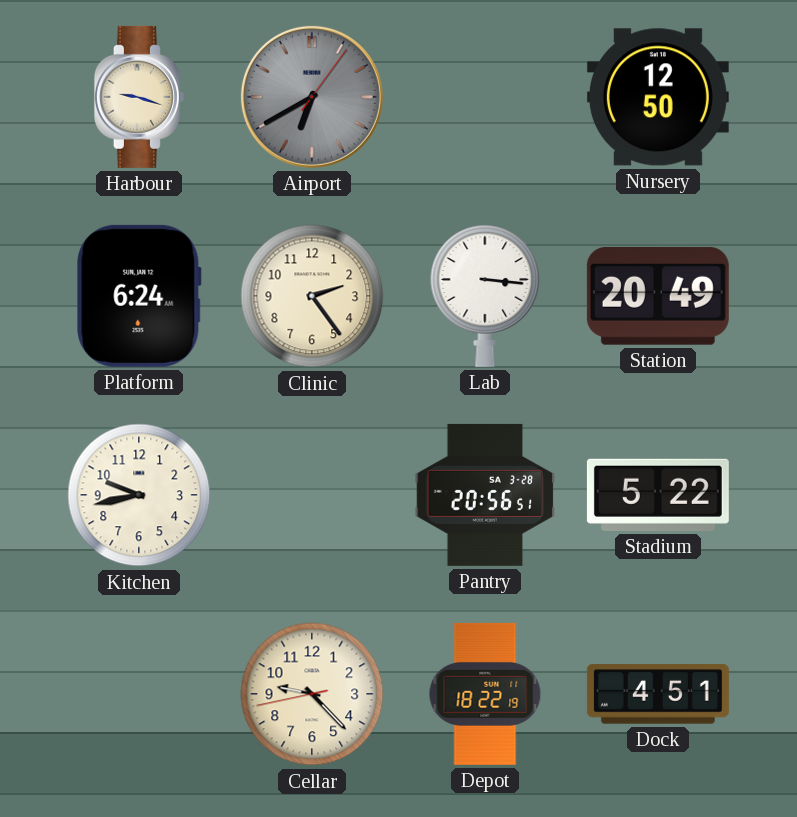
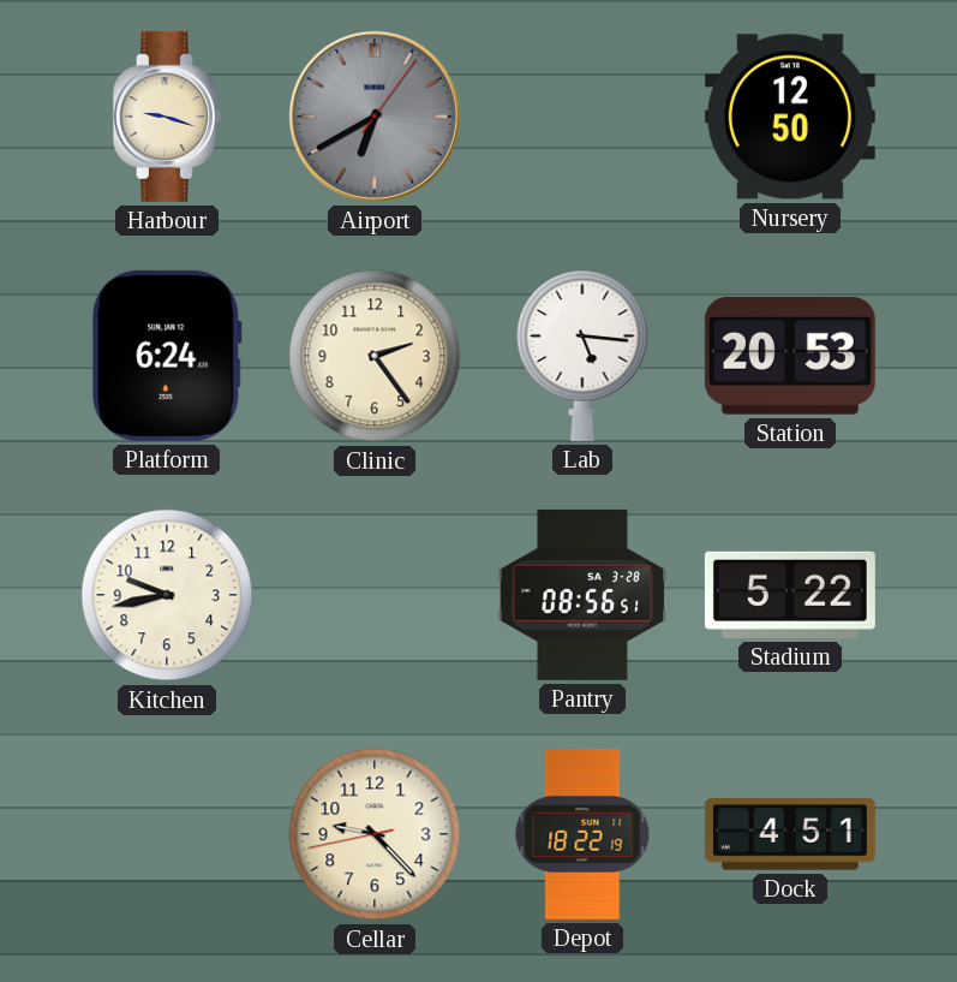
Lab: 3:16 -> 5:16 (582, 356)
Station: 20:49 -> 20:53 (790, 356)
Pantry: 20:56 -> 08:56 (582, 595)
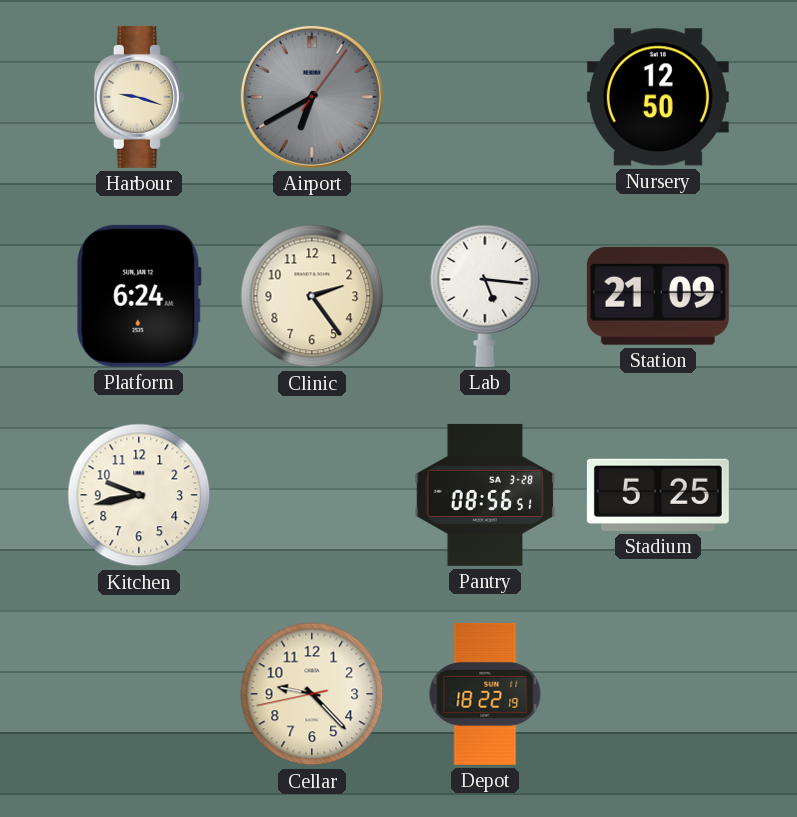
Station: 20:53 -> 21:09 (658, 296)
Stadium: 5:22 -> 5:25 (658, 495)
Dock: 4:51 -> none (790, 834)
